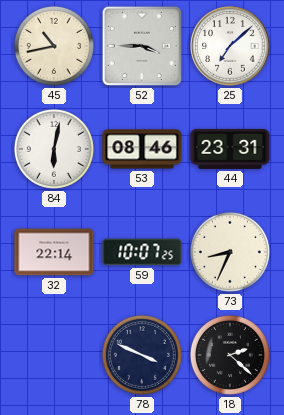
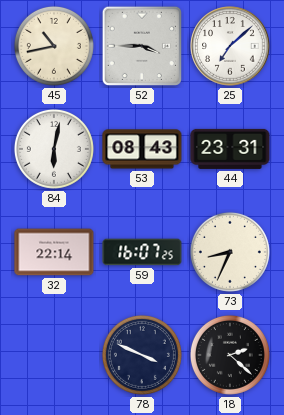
53: 08:46 -> 08:43 (142, 149)
59: 10:07 -> 16:07 (142, 252)
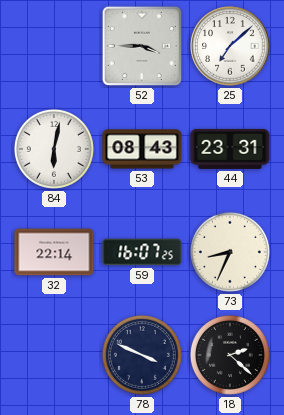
45: 10:43 -> none (54, 46)
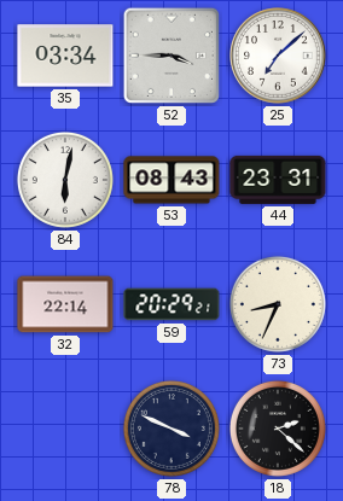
35: none -> 03:34 (65, 56)
59: 16:07 -> 20:29 (171, 304)
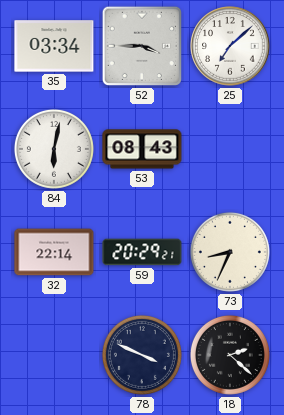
44: 23:31 -> none (278, 180)
